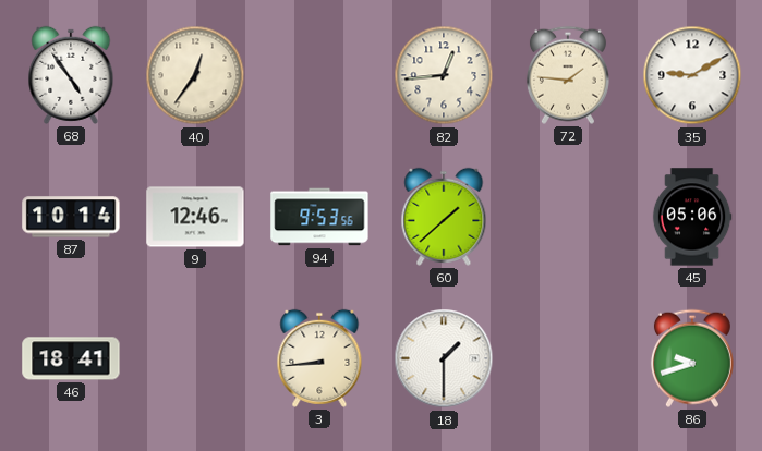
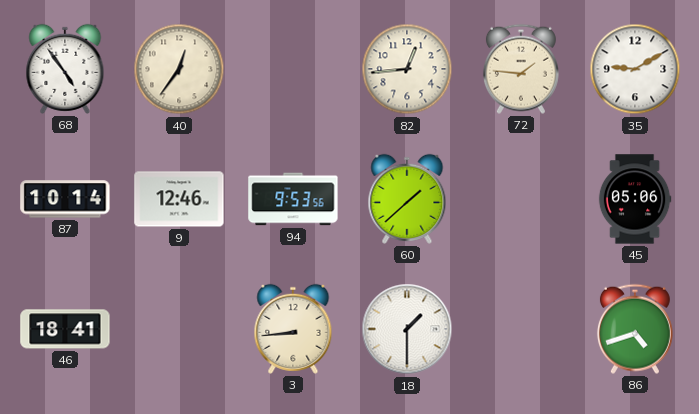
86: 9:42 -> 4:42 (635, 329)
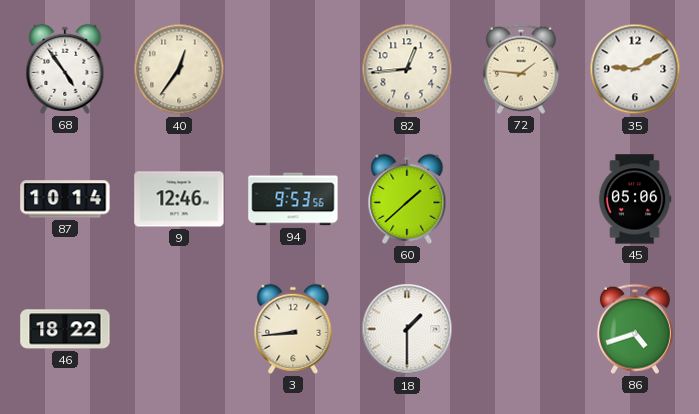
46: 18:41 -> 18:22 (65, 329)
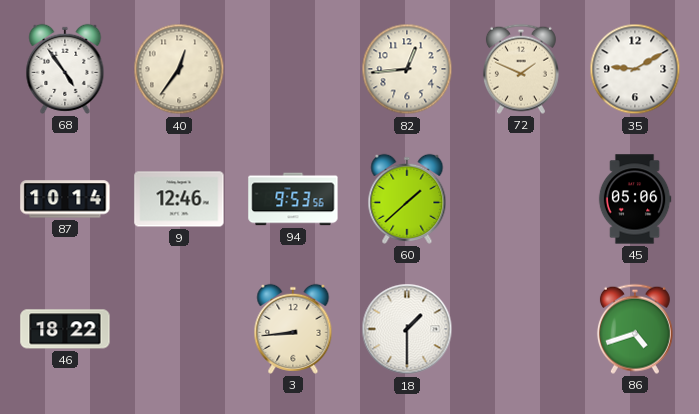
72: 1:46 -> 1:49 (521, 69)
